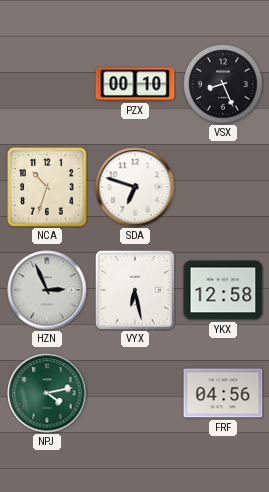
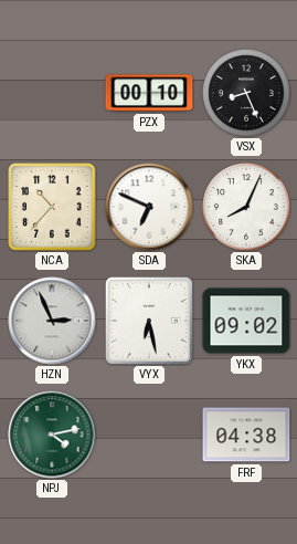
NCA: 10:33 -> 10:37 (52, 207)
SDA: 6:48 -> 6:49 (149, 207)
SKA: none -> 8:04 (246, 207)
YKX: 12:58 -> 09:02 (246, 321)
FRF: 04:56 -> 04:38 (246, 435)
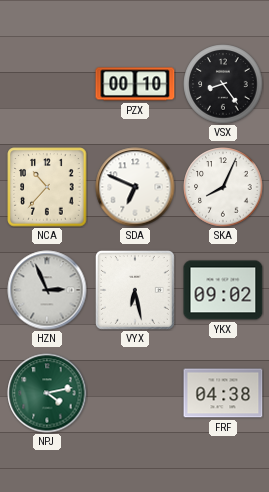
VSX: 8:26 -> 8:24 (223, 84)
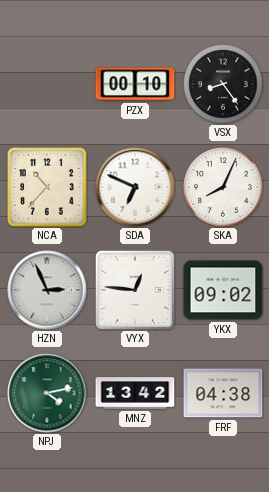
VYX: 6:28 -> 12:46 (135, 290)
MNZ: none -> 13:42 (135, 393)
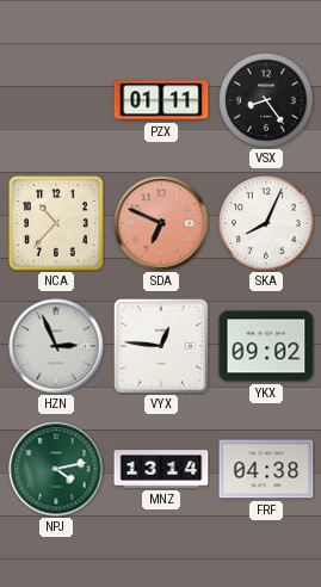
PZX: 00:10 -> 01:11 (161, 100)
SDA dial: white -> salmon (161, 223)
MNZ: 13:42 -> 13:14 (161, 469)
